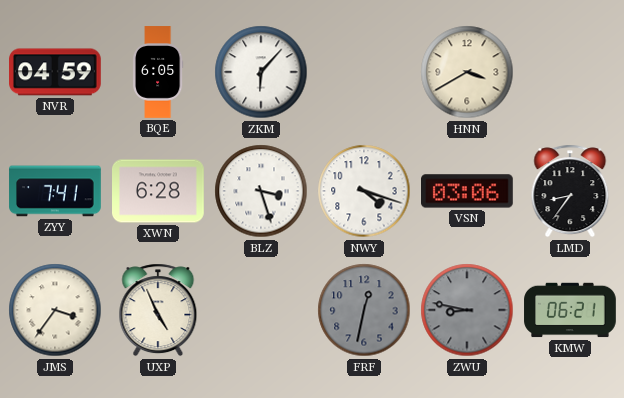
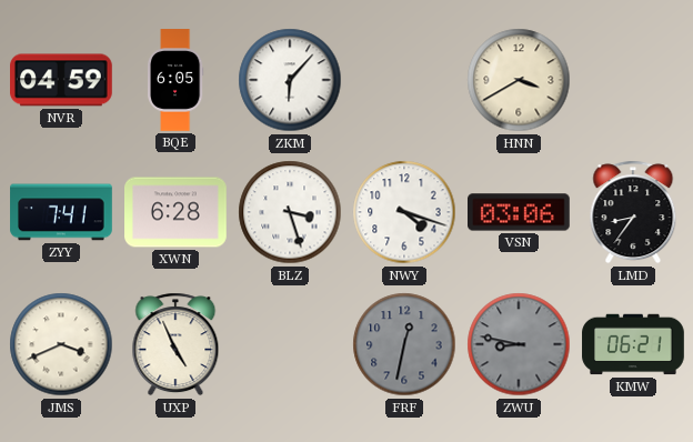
JMS: 3:36 -> 3:41 (61, 344)
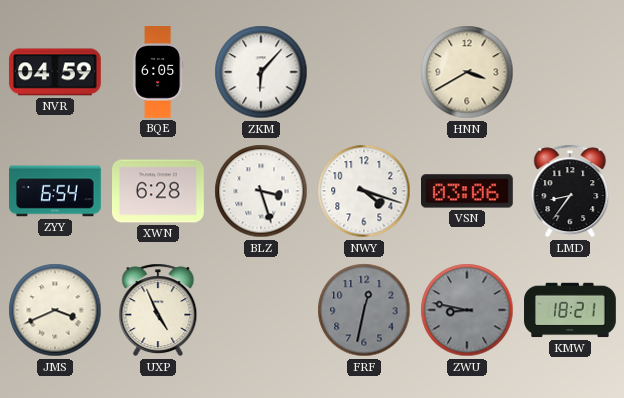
ZYY: 7:41 -> 6:54 (55, 191)
KMW: 06:21 -> 18:21 (570, 310)
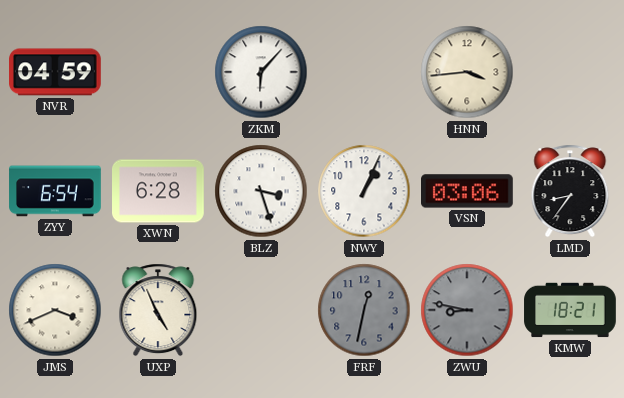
BQE: 6:05 -> none (158, 72)
HNN: 3:40 -> 3:44 (467, 72)
NWY: 4:18 -> 1:04 (364, 191)
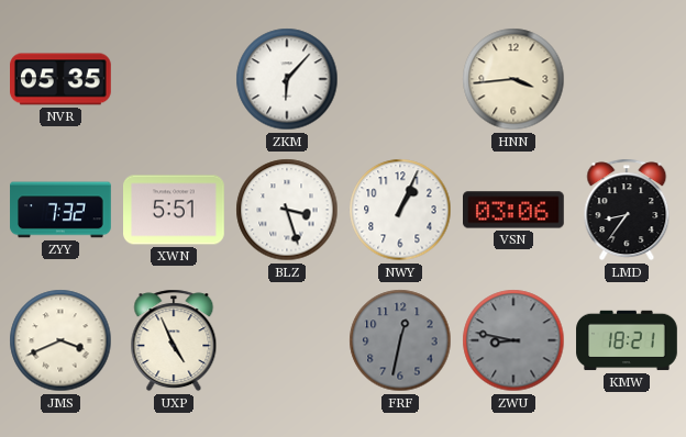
NVR: 04:59 -> 05:35 (62, 79)
ZYY: 6:54 -> 7:32 (60, 210)
XWN: 6:28 -> 5:51 (175, 210)
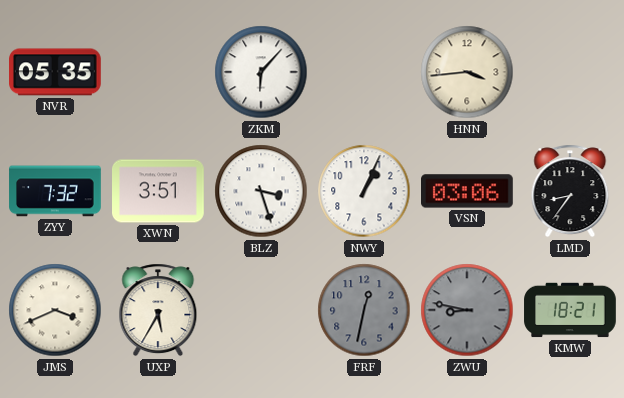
XWN: 5:51 -> 3:51 (159, 191)
UXP: 4:56 -> 5:35 (158, 310)
